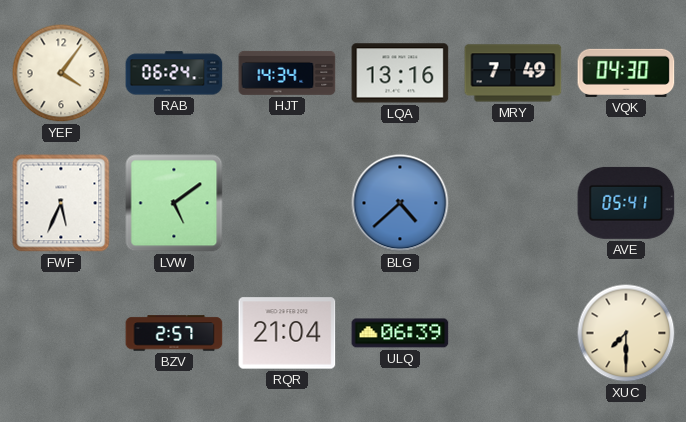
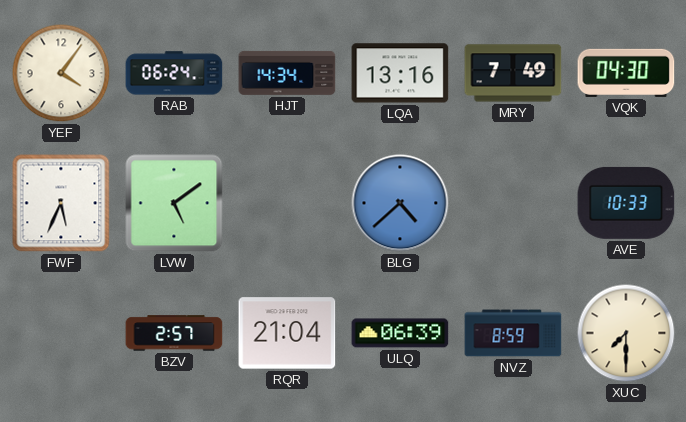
AVE: 05:41 -> 10:33 (626, 203)
NVZ: none -> 8:59 (513, 333)
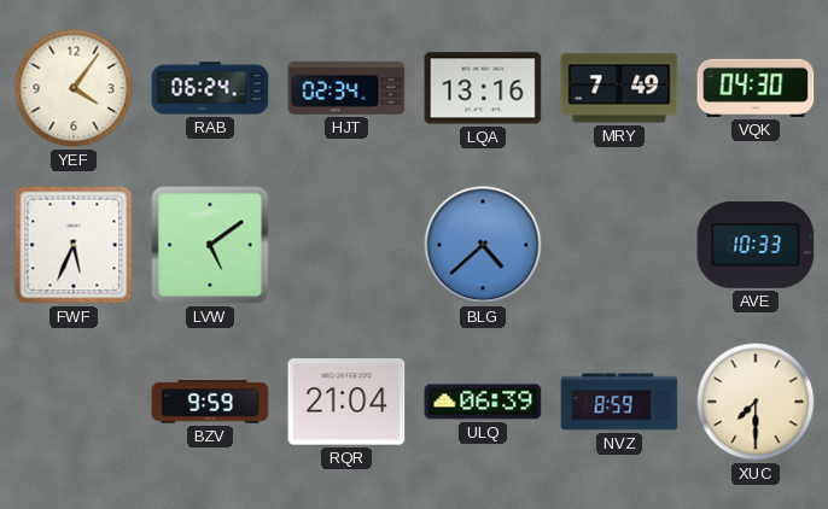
HJT: 14:34 -> 02:34 (346, 88)
BZV: 2:57 -> 9:59 (210, 402)
